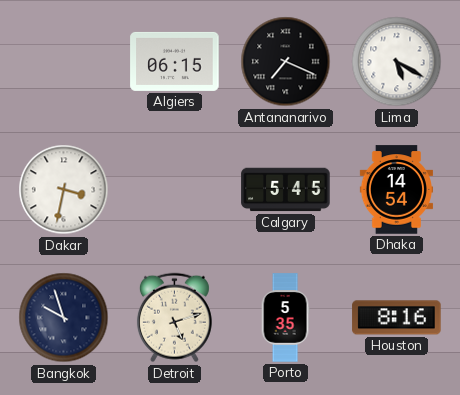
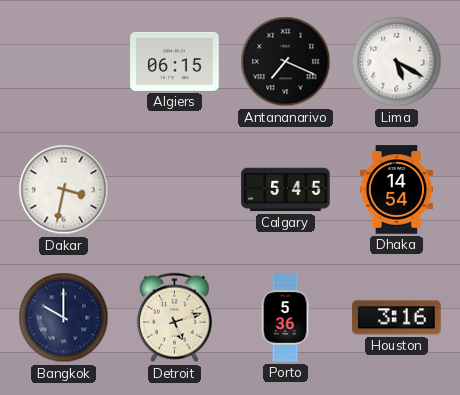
Bangkok: 9:57 -> 10:00 (64, 318)
Porto: 5:35 -> 5:36 (285, 318)
Houston: 8:16 -> 3:16 (397, 318)
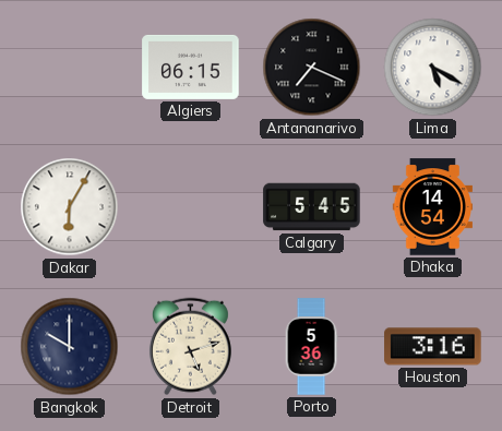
Dakar: 3:32 -> 6:05 (70, 207)
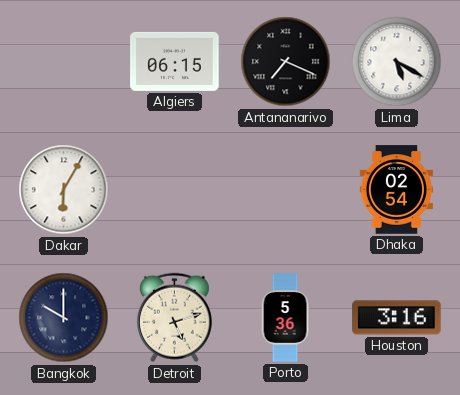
Calgary: 5:45 -> none (312, 207)
Dhaka: 14:54 -> 02:54 (396, 190)
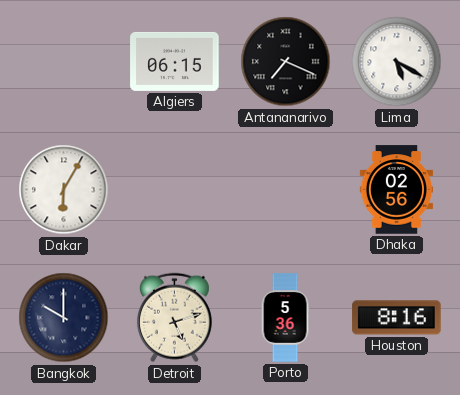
Dhaka: 02:54 -> 02:56 (396, 190)
Houston: 3:16 -> 8:16 (397, 318)
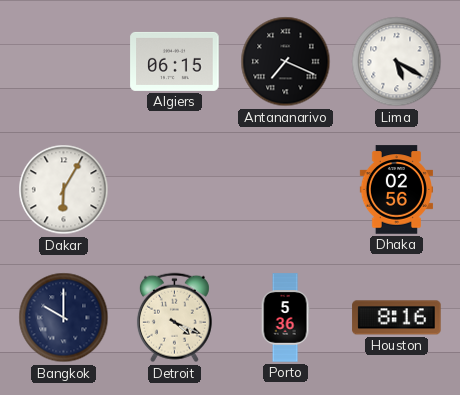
Detroit: 5:12 -> 4:19 (174, 318)
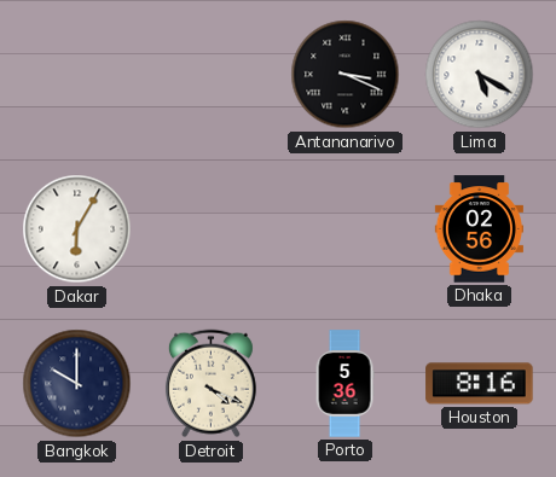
Algiers: 06:15 -> none (175, 61)
Antananarivo: 7:19 -> 3:19 (346, 75)
